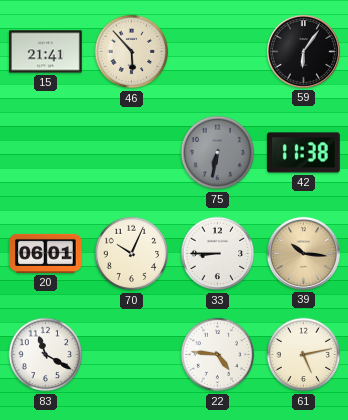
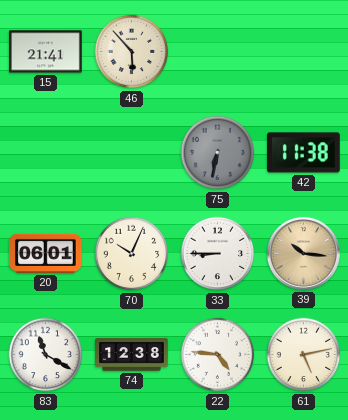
59: 6:06 -> none (303, 51)
74: none -> 12:38 (132, 355)
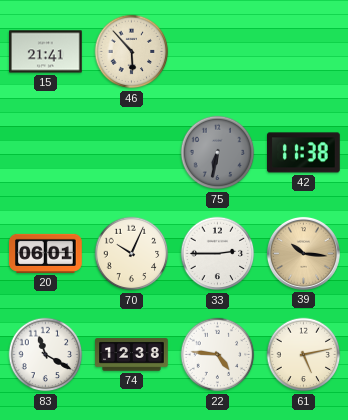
33: 8:45 -> 2:45 (218, 254)
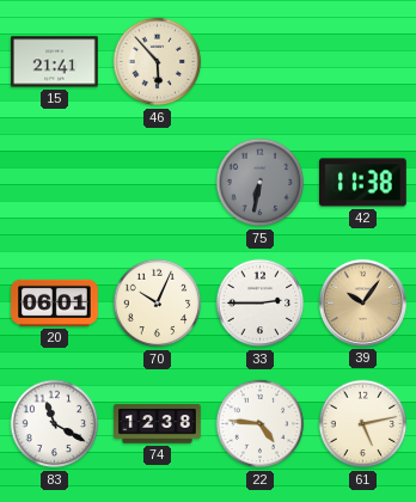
39: 10:16 -> 10:06 (362, 302)
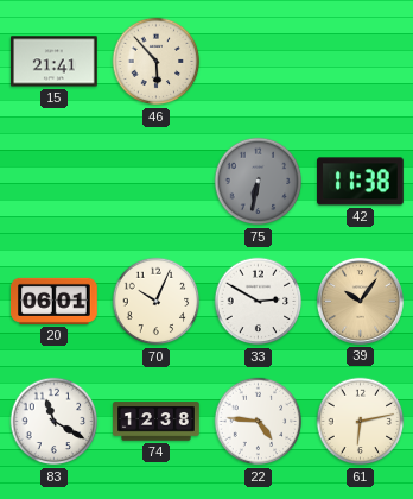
33: 2:45 -> 2:50 (259, 302)
61: 5:13 -> 6:13 (361, 422)
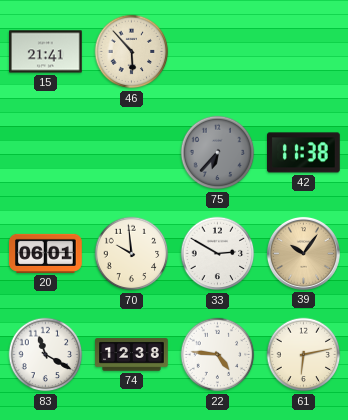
75: 6:32 -> 6:37 (218, 153)
70: 10:04 -> 9:59 (132, 254)
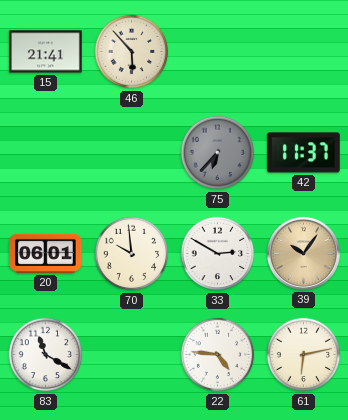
42: 11:38 -> 11:37 (304, 153)
74: 12:38 -> none (132, 355)
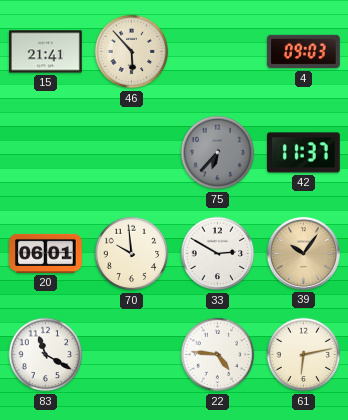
4: none -> 09:03 (304, 52)
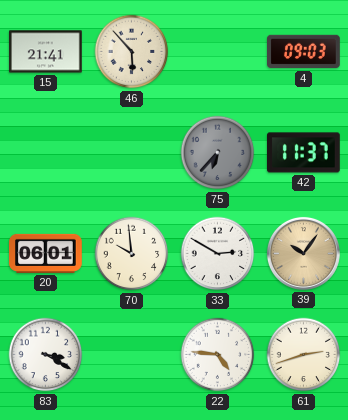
83: 11:20 -> 3:20 (46, 355)
61: 6:13 -> 2:42 (304, 355)
